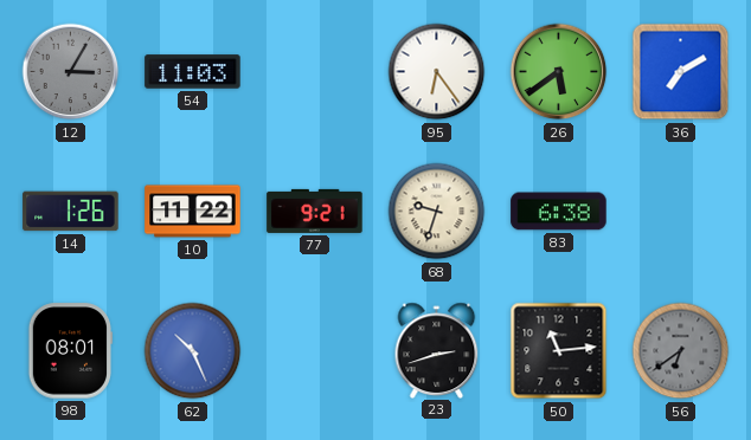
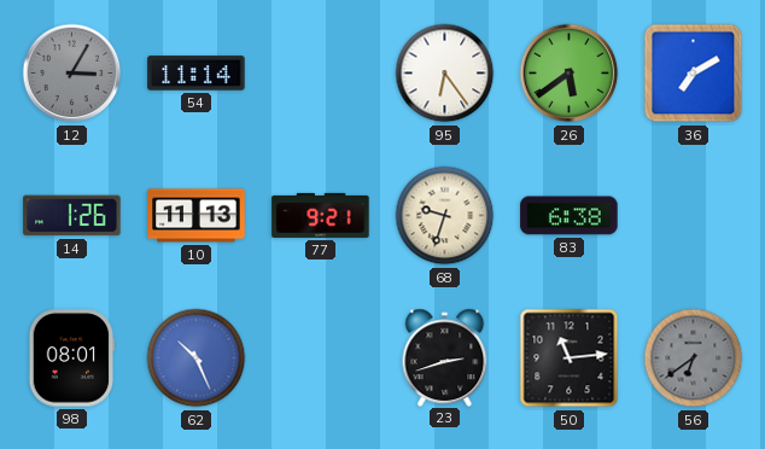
54: 11:03 -> 11:14 (197, 74)
10: 11:22 -> 11:13 (197, 216)
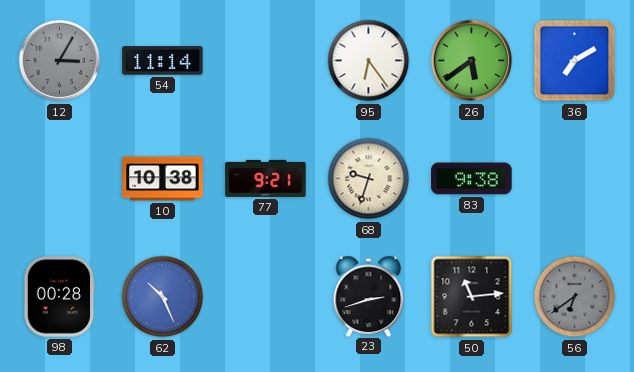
14: 1:26 -> none (72, 216)
10: 11:13 -> 10:38 (163, 179)
83: 6:38 -> 9:38 (472, 179)
98: 08:01 -> 00:28 (59, 297)
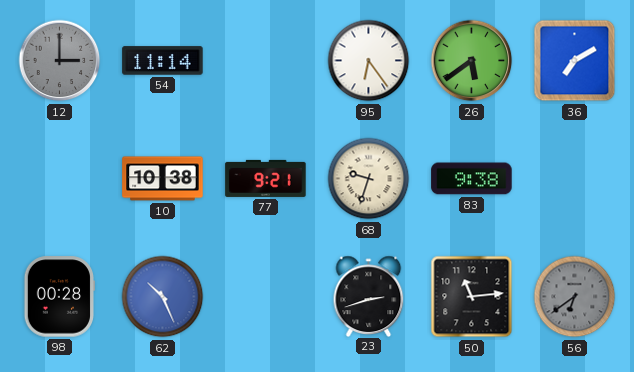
12: 3:05 -> 3:00 (60, 61)
